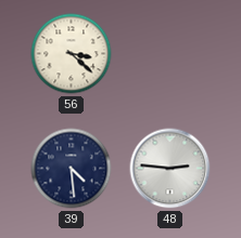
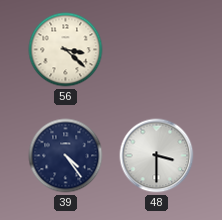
39: 4:29 -> 4:24 (66, 156)
48: 2:46 -> 3:30 (157, 156)
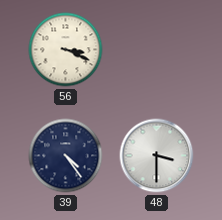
56: 3:22 -> 3:19 (66, 50)
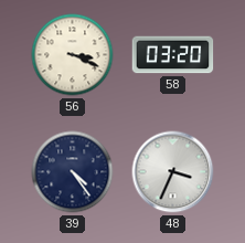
58: none -> 03:20 (173, 55)
48: 3:30 -> 3:34 (173, 172)
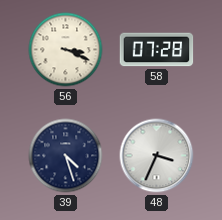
58: 03:20 -> 07:28 (157, 50)
39: 4:24 -> 4:27 (66, 156)
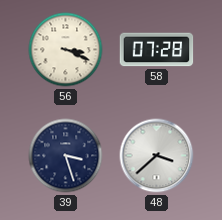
39: 4:27 -> 3:27 (66, 156)
48: 3:34 -> 3:38 (157, 156)
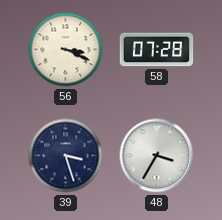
48: 3:38 -> 3:35 (157, 156)
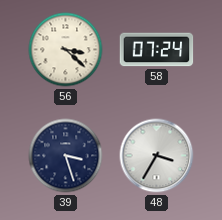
56: 3:19 -> 3:22 (66, 50)
58: 07:28 -> 07:24 (157, 50)
